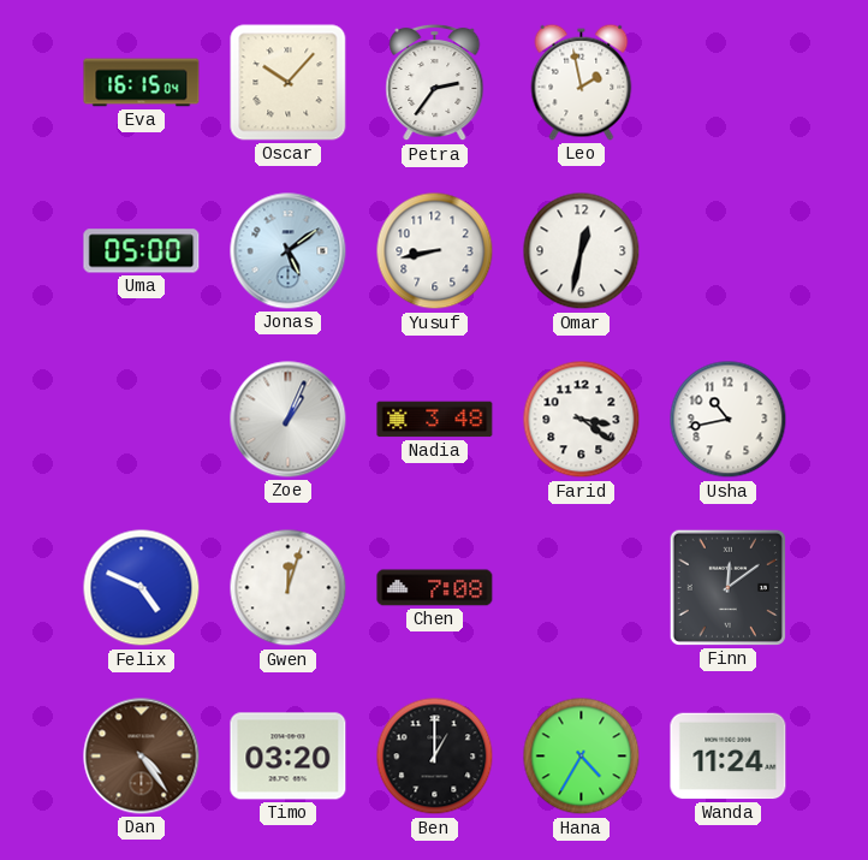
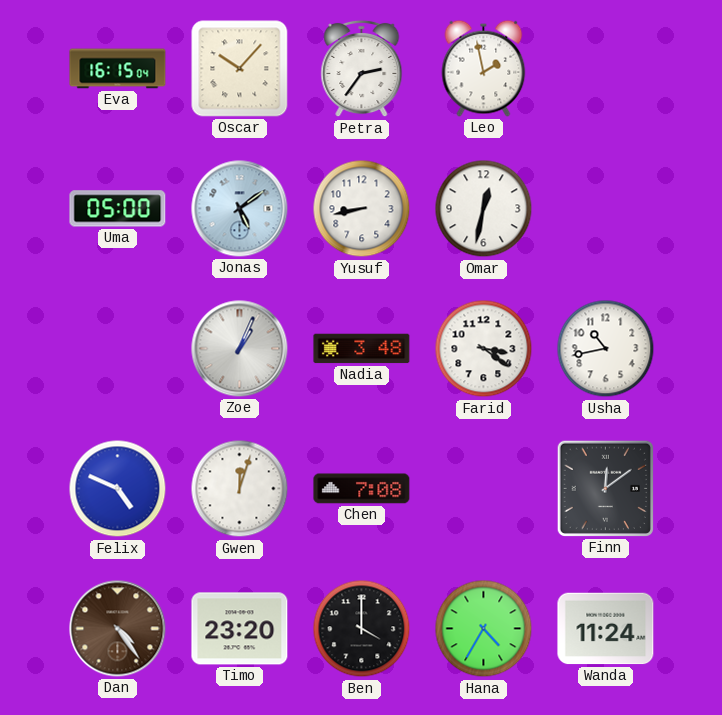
Timo: 03:20 -> 23:20 (240, 629)
Ben: 1:00 -> 4:00 (362, 629)
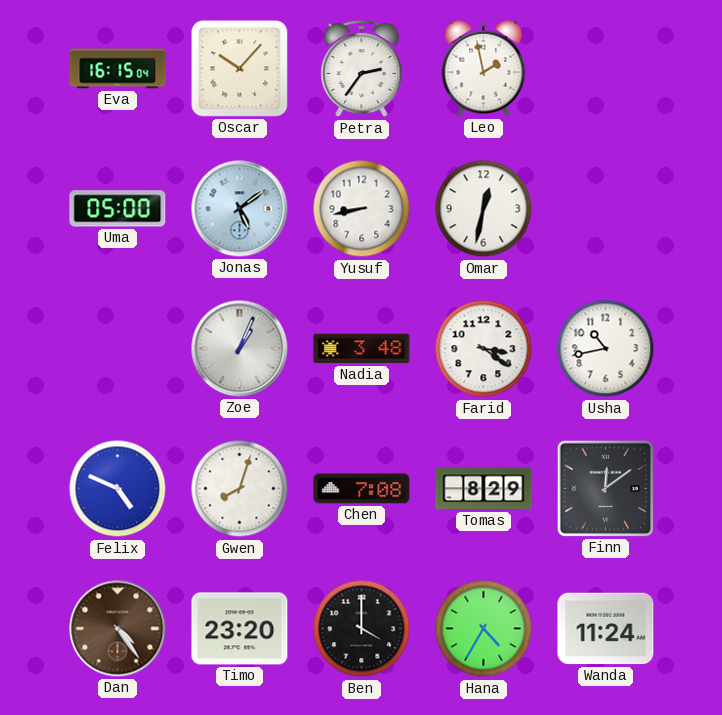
Gwen: 12:03 -> 8:03 (240, 489)
Tomas: none -> 8:29 (484, 489)
